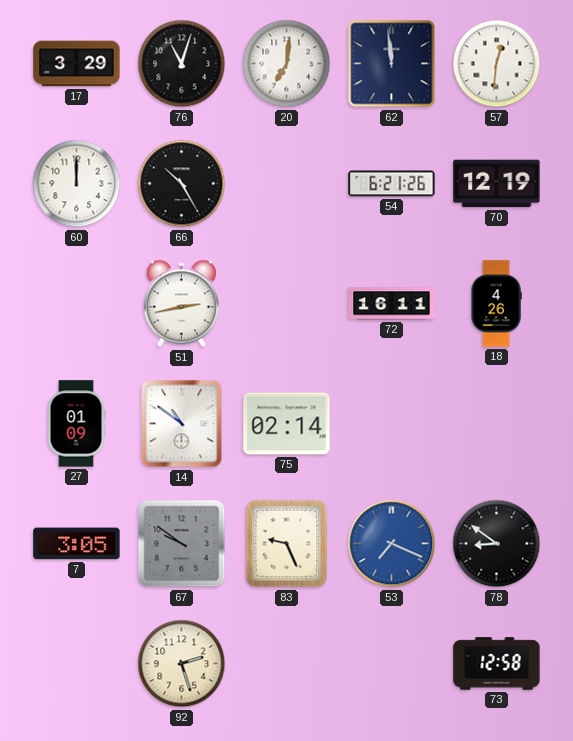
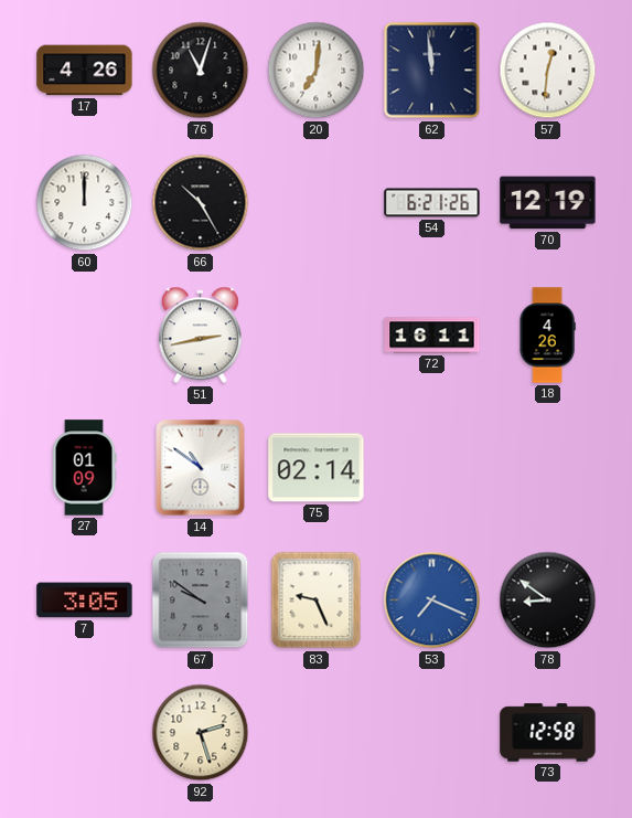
17: 3:29 -> 4:26 (85, 71)
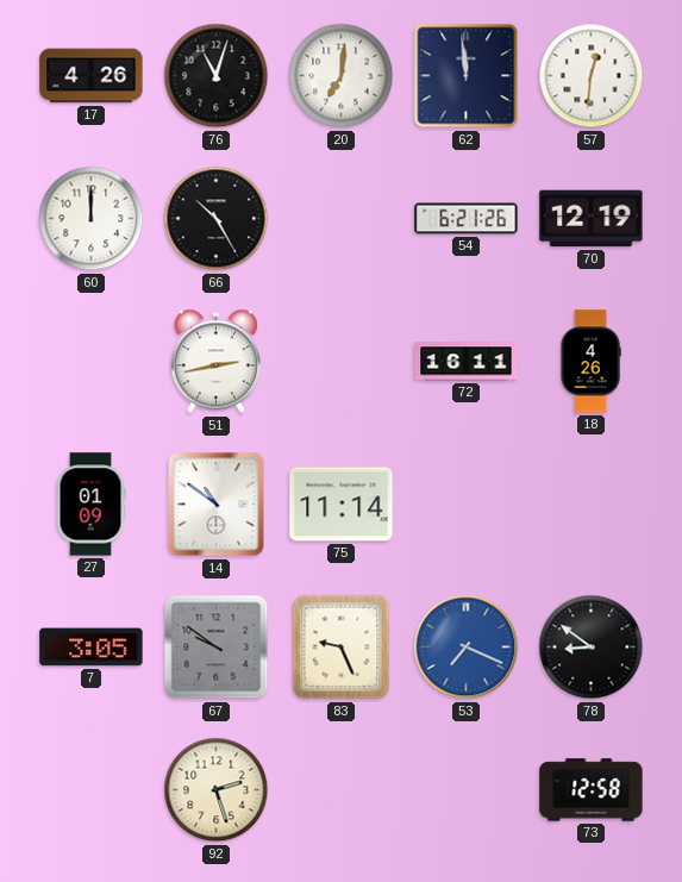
75: 02:14 -> 11:14 (342, 505)
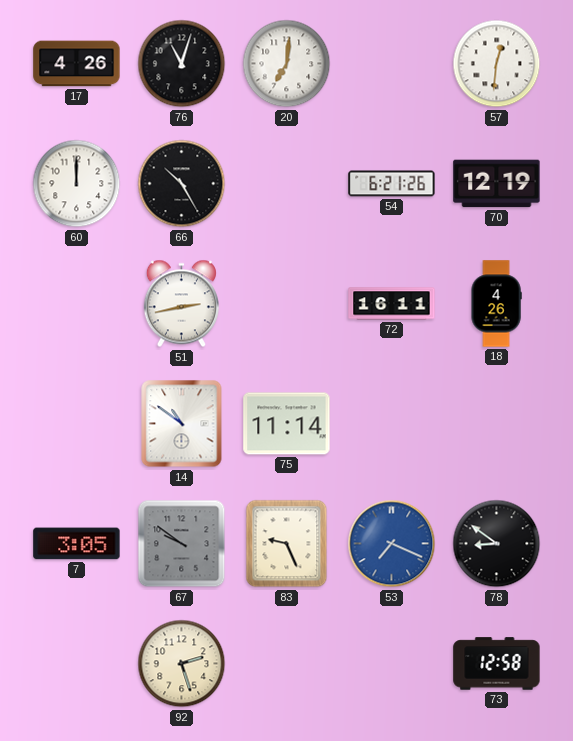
62: 11:59 -> none (467, 76)
27: 01:09 -> none (90, 505)
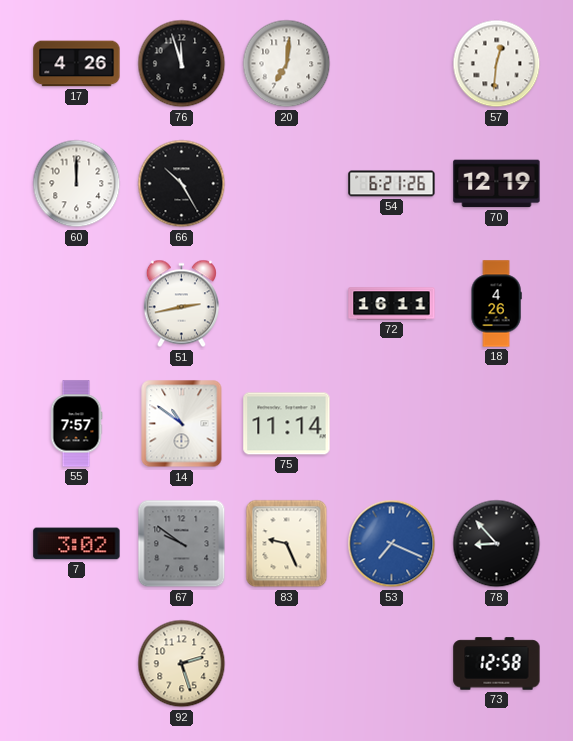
76: 11:03 -> 11:57 (182, 64)
55: none -> 7:57 (76, 424)
7: 3:05 -> 3:02 (77, 544)
78: 8:51 -> 8:53 (497, 544)
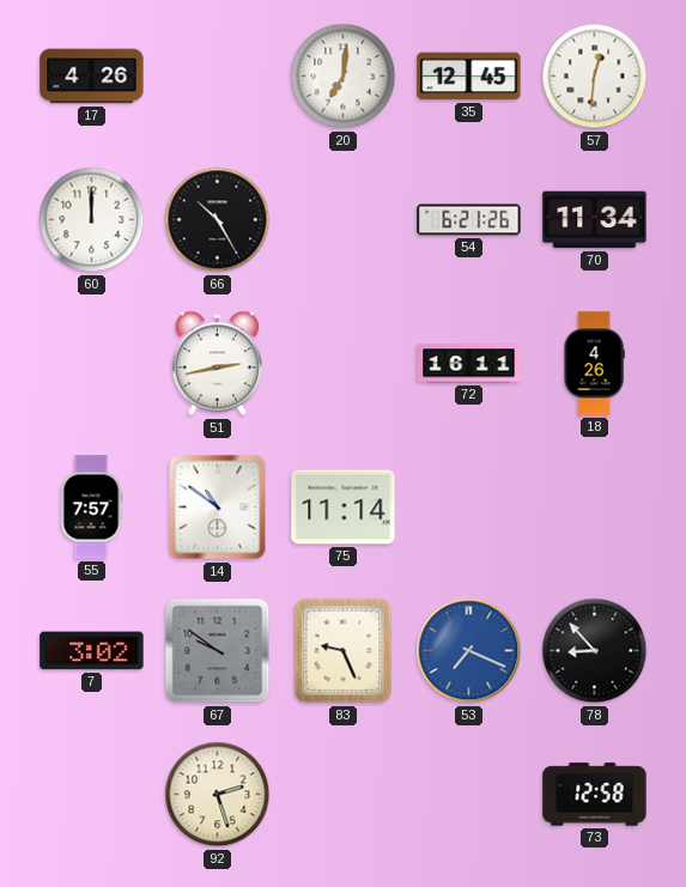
76: 11:57 -> none (182, 64)
35: none -> 12:45 (469, 77)
70: 12:19 -> 11:34 (595, 220)
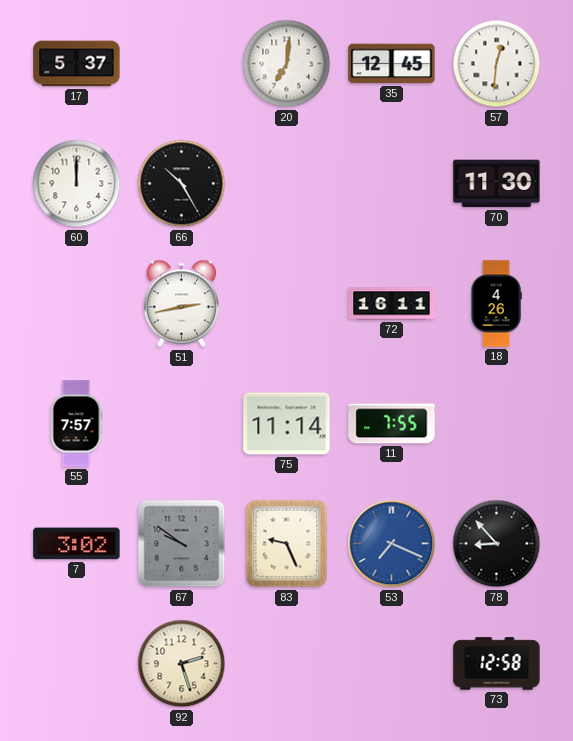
17: 4:26 -> 5:37 (77, 64)
54: 6:21 -> none (469, 220)
70: 11:34 -> 11:30 (497, 184)
14: 10:51 -> none (218, 508)
11: none -> 7:55 (392, 424)
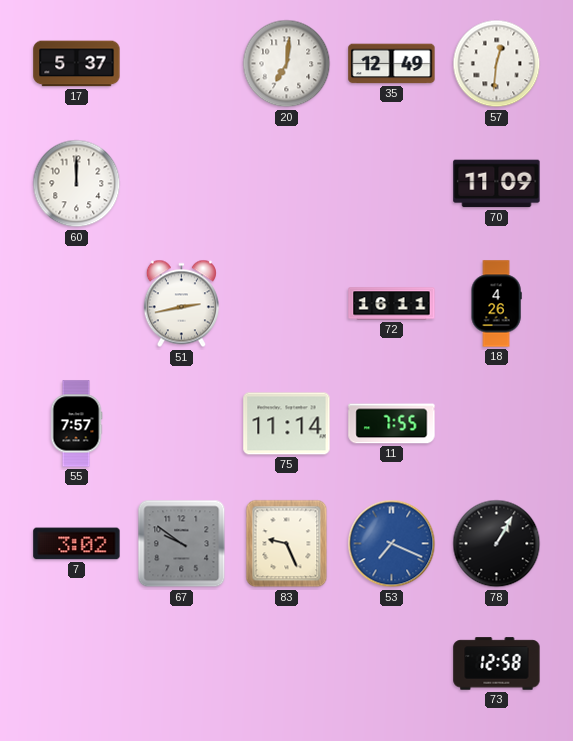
35: 12:45 -> 12:49 (392, 64)
66: 10:25 -> none (182, 184)
70: 11:30 -> 11:09 (497, 184)
78: 8:53 -> 1:05 (497, 544)
92: 2:27 -> none (182, 664)
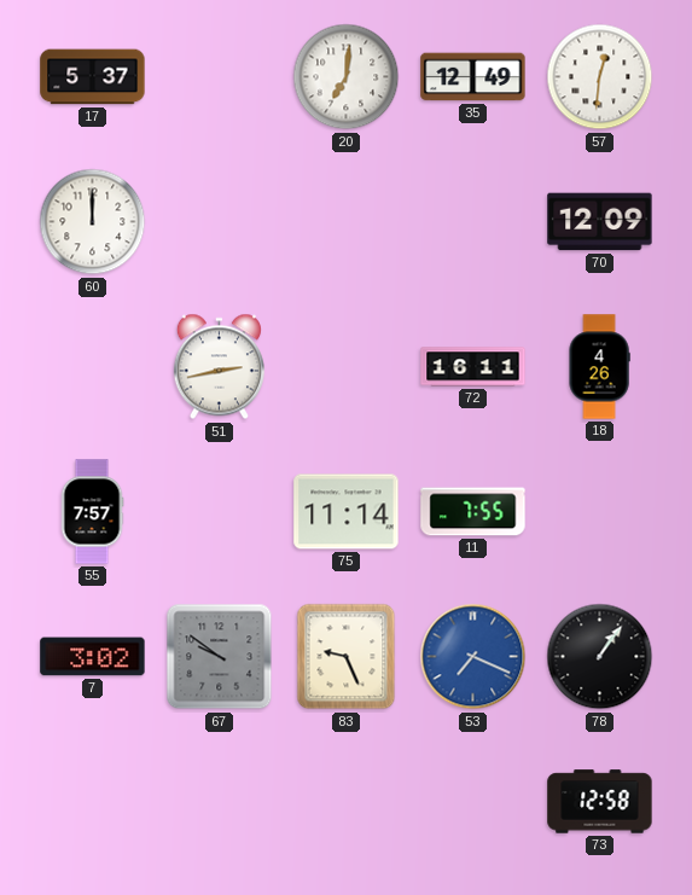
70: 11:09 -> 12:09 (600, 222)
78: 1:05 -> 1:06 (600, 657)
